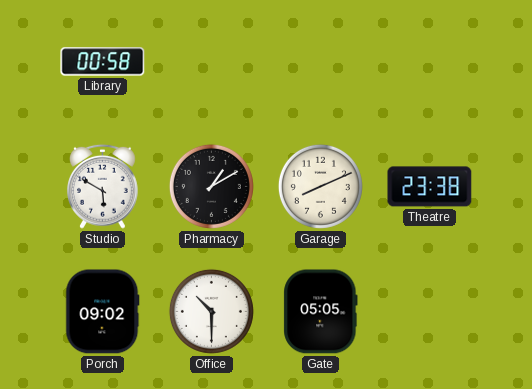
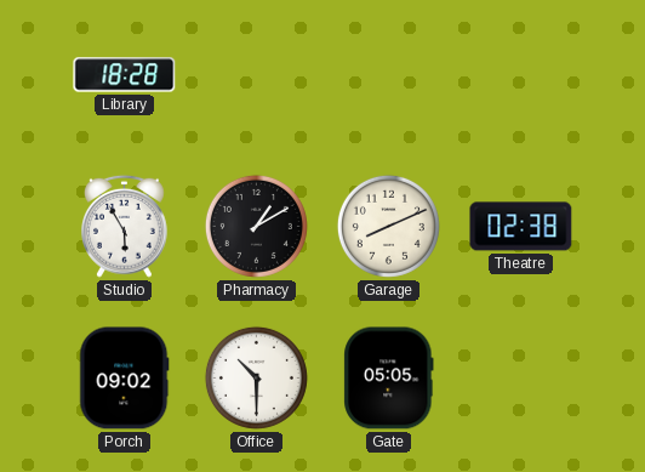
Library: 00:58 -> 18:28 (125, 75)
Studio: 5:50 -> 5:55 (125, 226)
Theatre: 23:38 -> 02:38 (521, 227)
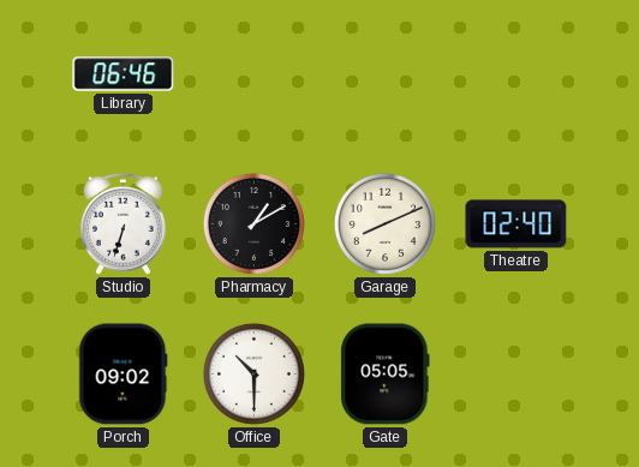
Library: 18:28 -> 06:46 (124, 74)
Studio: 5:55 -> 6:33 (124, 223)
Theatre: 02:38 -> 02:40 (516, 224)
